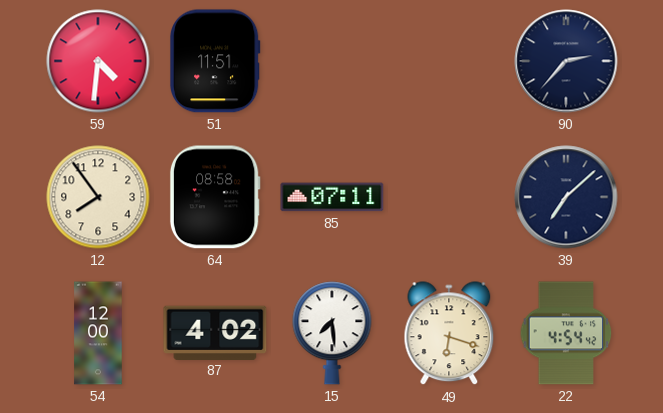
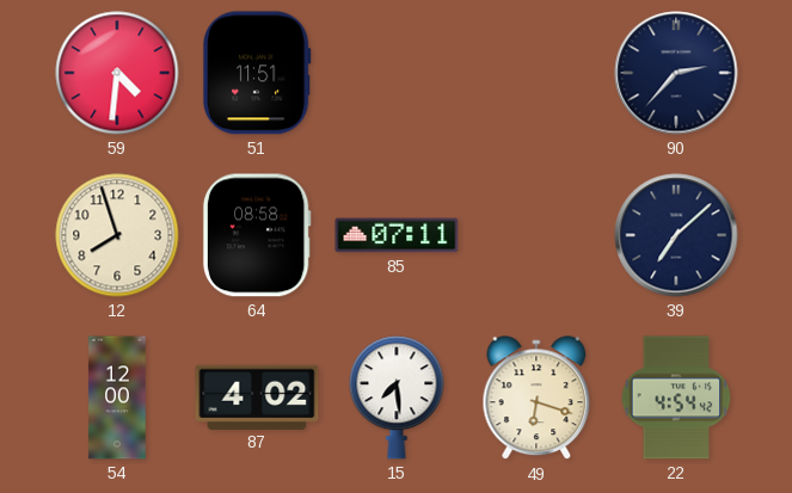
12: 7:54 -> 7:57 (117, 235)
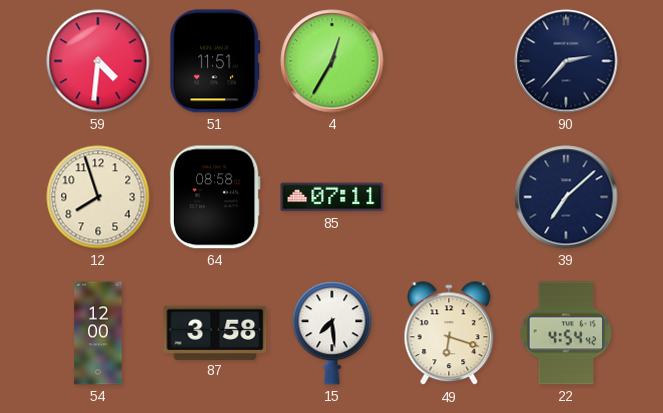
4: none -> 12:35 (332, 61)
87: 4:02 -> 3:58 (215, 332)
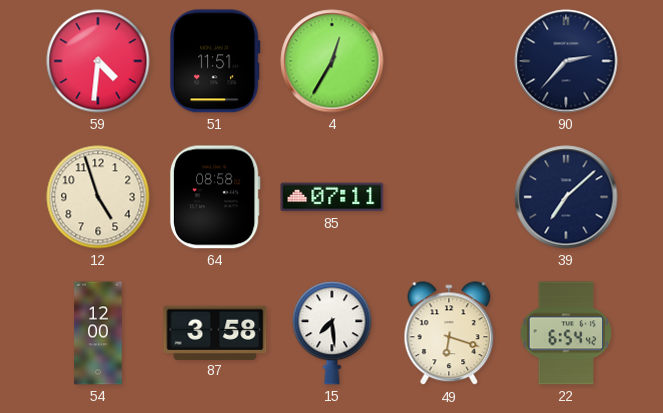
12: 7:57 -> 4:57 (98, 197)
22: 4:54 -> 6:54 (566, 333)
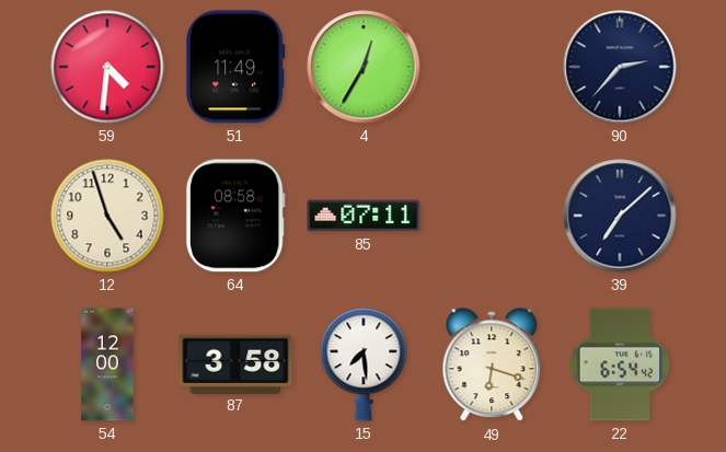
51: 11:51 -> 11:49 (237, 67)
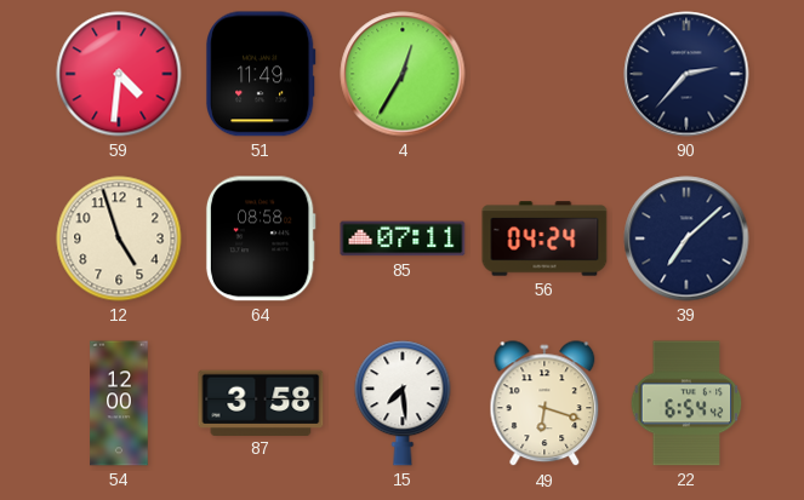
56: none -> 04:24 (544, 238)
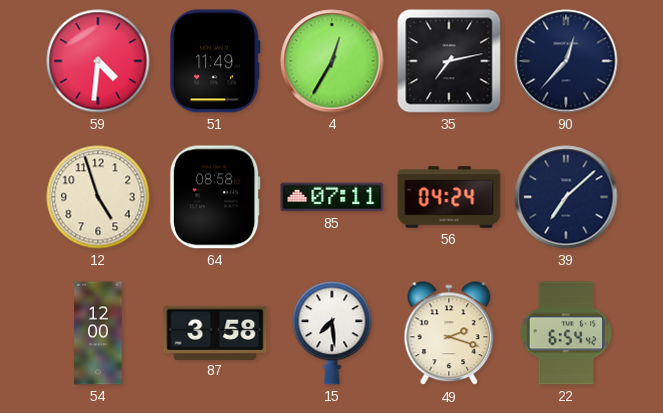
35: none -> 7:13 (449, 61)
90: 2:37 -> 12:37 (566, 61)
49: 6:18 -> 2:18 (449, 334)
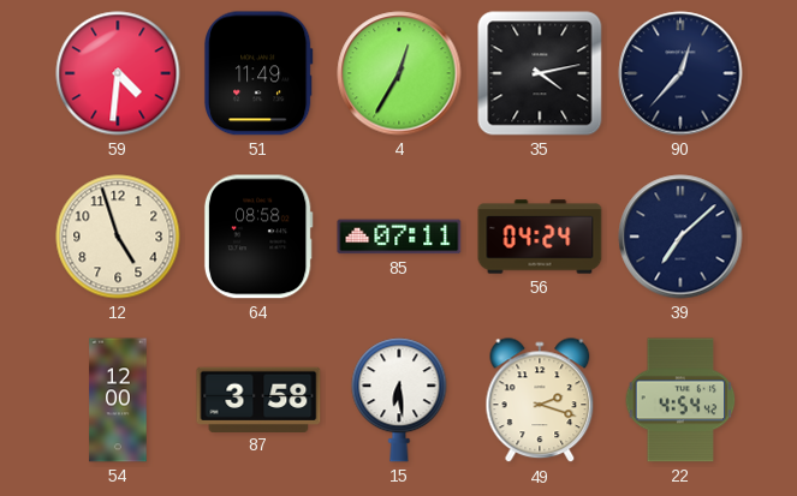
35: 7:13 -> 4:13 (540, 73)
15: 7:29 -> 6:29 (399, 400)
22: 6:54 -> 4:54 (680, 400)
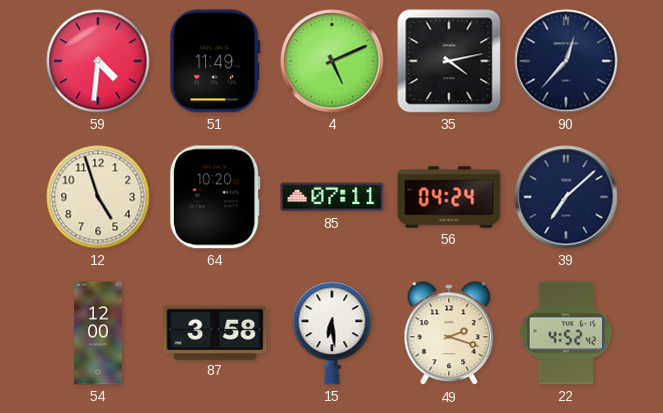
4: 12:35 -> 5:11 (332, 61)
64: 08:58 -> 10:20 (215, 197)
22: 4:54 -> 4:52 (566, 333)
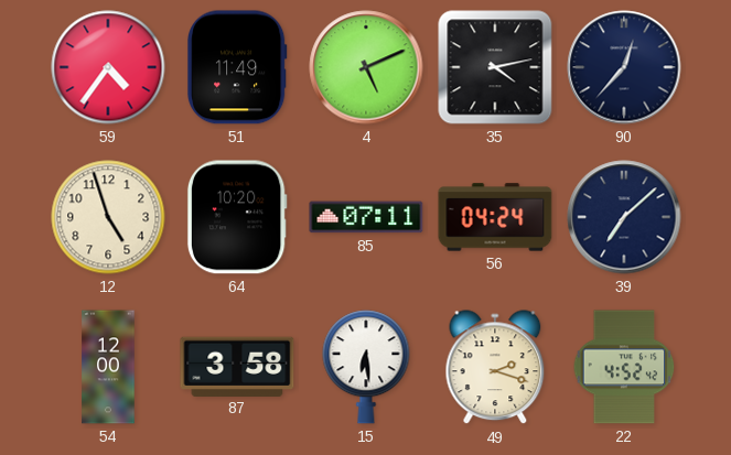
59: 4:31 -> 4:36 (108, 67)
